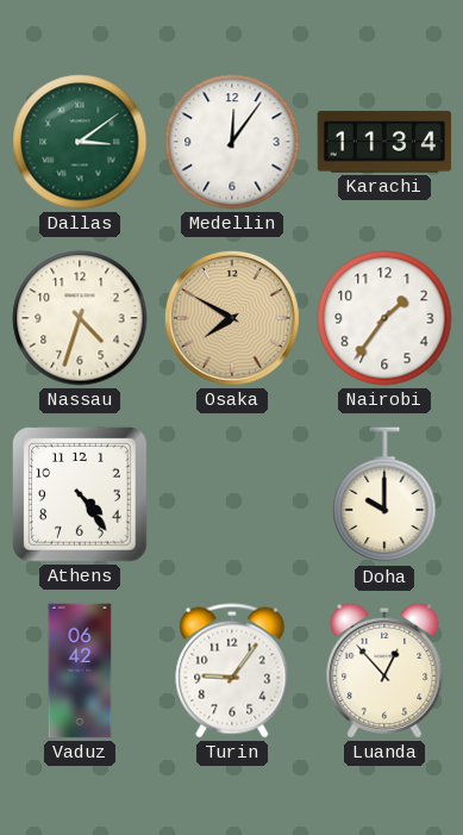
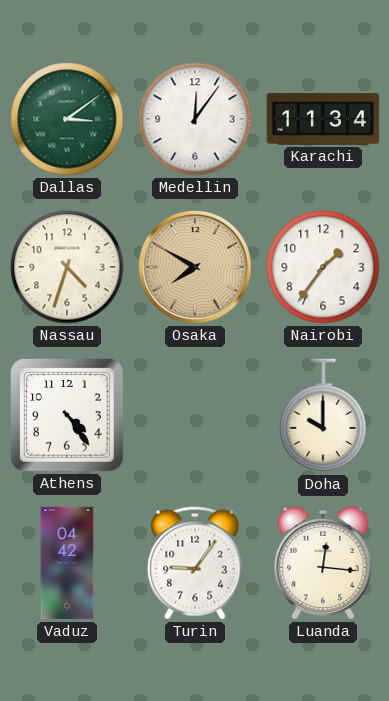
Vaduz: 06:42 -> 04:42 (67, 563)
Luanda: 12:53 -> 12:16 (323, 563)
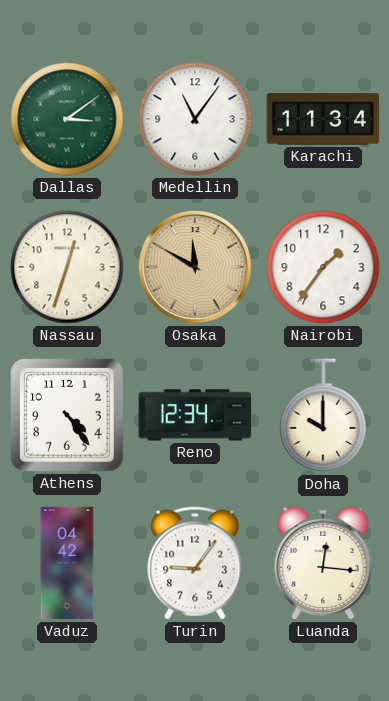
Medellin: 12:06 -> 11:06 (195, 119)
Nassau: 4:33 -> 12:33 (67, 267)
Osaka: 7:50 -> 11:50 (195, 267)
Reno: none -> 12:34 (195, 415)
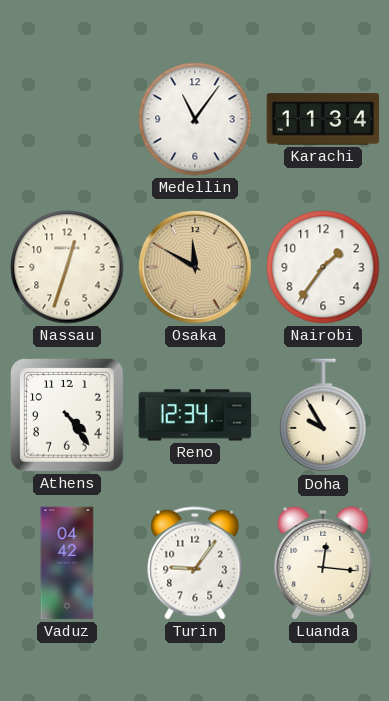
Dallas: 3:09 -> none (67, 119)
Doha: 10:00 -> 9:55 (323, 416)
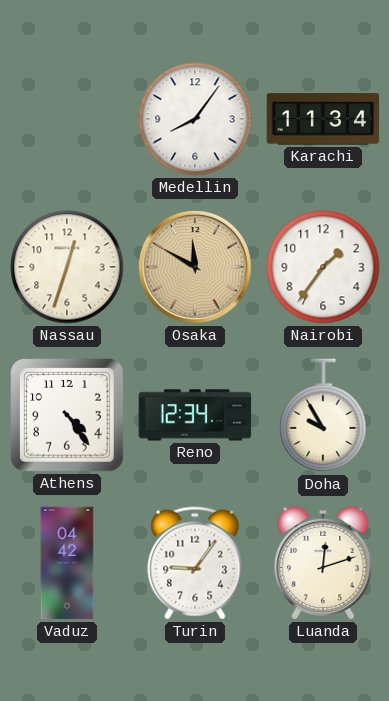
Medellin: 11:06 -> 8:06 (195, 119)
Luanda: 12:16 -> 12:12 (323, 563)
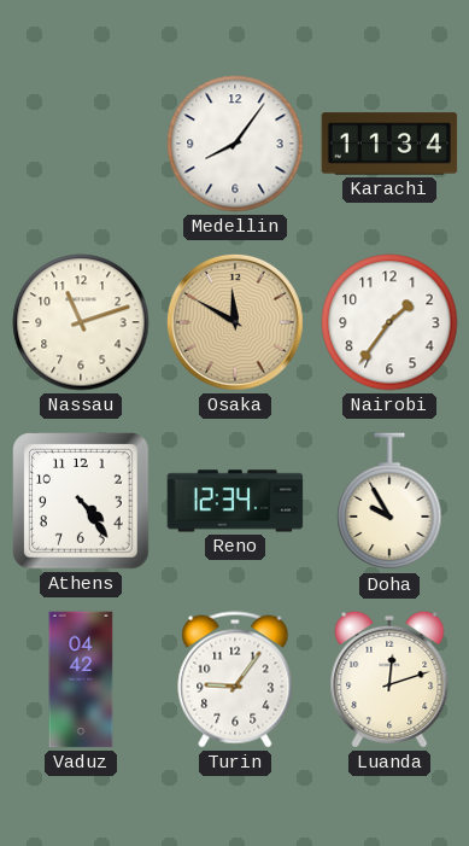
Nassau: 12:33 -> 11:12 (81, 322)
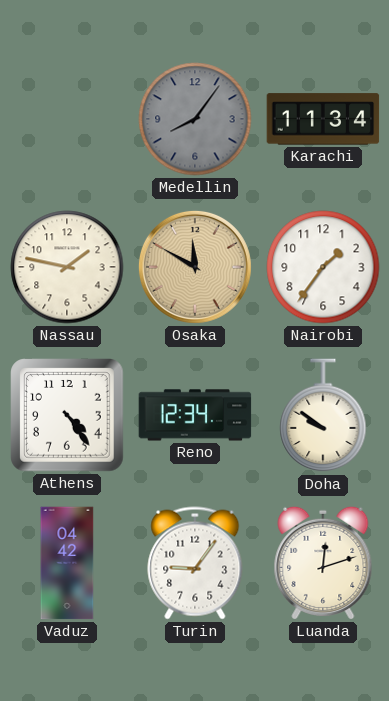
Medellin dial: white -> grey (195, 119)
Nassau: 11:12 -> 1:47 (67, 267)
Doha: 9:55 -> 9:51 (323, 416)
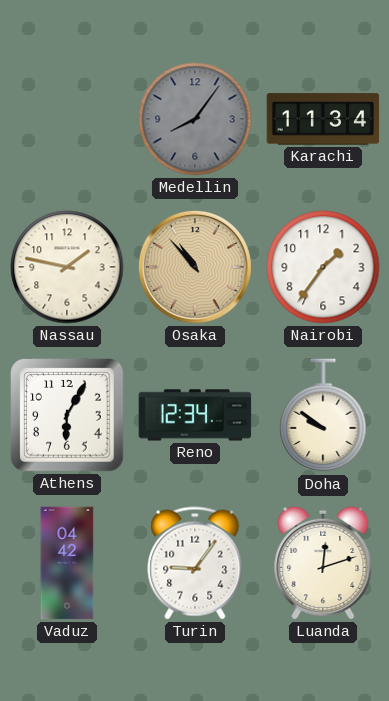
Osaka: 11:50 -> 10:53 (195, 267)
Athens: 4:24 -> 6:05 (67, 415)
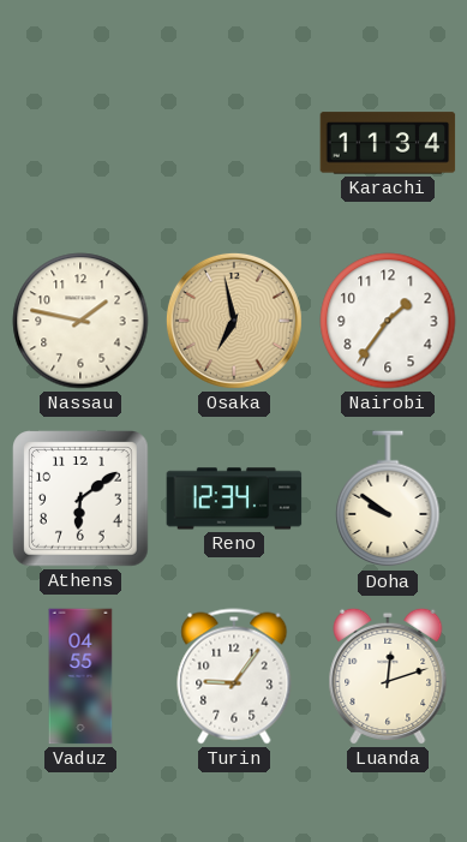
Medellin: 8:06 -> none (195, 119)
Osaka: 10:53 -> 6:58 (234, 321)
Athens: 6:05 -> 6:09 (80, 498)
Vaduz: 04:42 -> 04:55 (80, 676)
